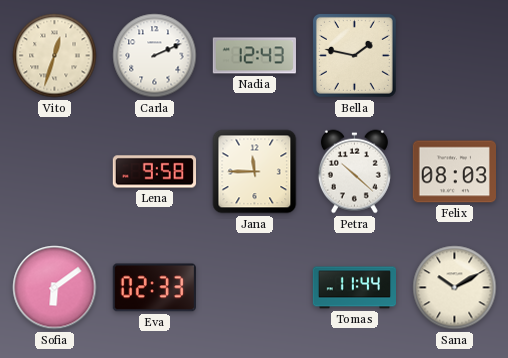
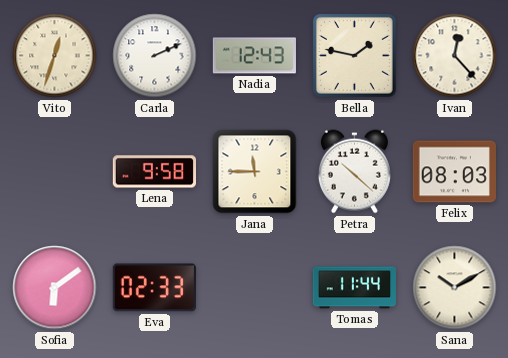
Ivan: none -> 12:23 (455, 56)
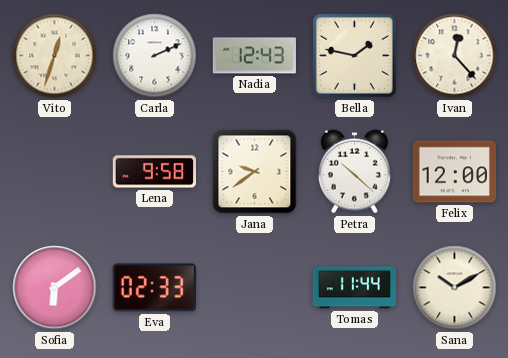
Jana: 11:45 -> 9:39 (255, 172)
Felix: 08:03 -> 12:00 (454, 172)
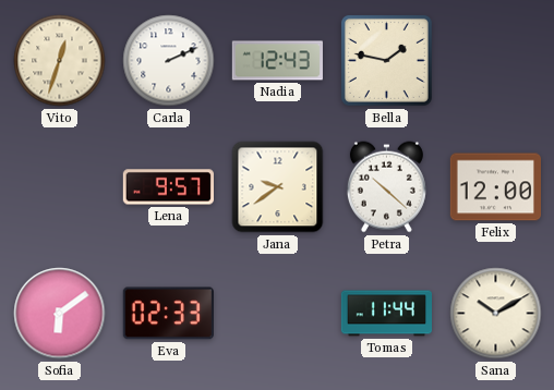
Ivan: 12:23 -> none (455, 56)
Lena: 9:58 -> 9:57 (168, 187)
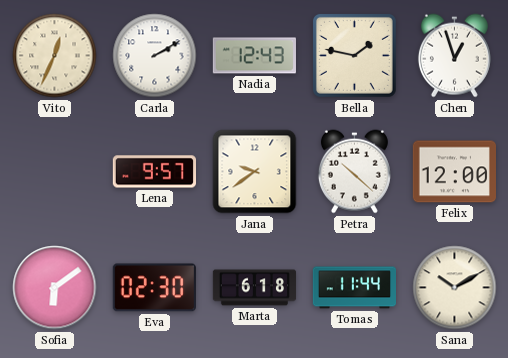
Vito: 12:33 -> 12:34 (55, 56)
Carla: 2:11 -> 2:10 (155, 56)
Chen: none -> 12:57 (454, 56)
Eva: 02:33 -> 02:30 (154, 288)
Marta: none -> 6:18 (255, 288)
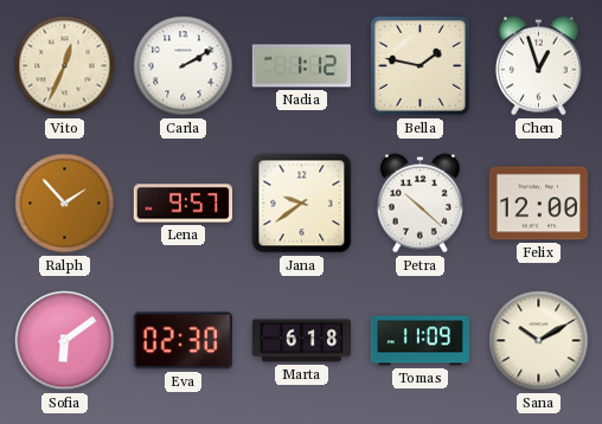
Nadia: 12:43 -> 1:12 (301, 66)
Ralph: none -> 1:53 (65, 204)
Tomas: 11:44 -> 11:09 (420, 341)
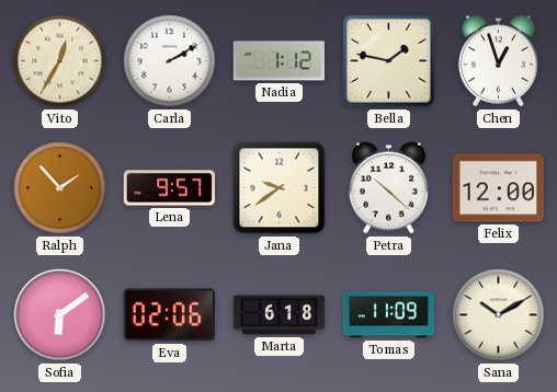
Vito: 12:34 -> 12:35 (60, 61)
Eva: 02:30 -> 02:06 (169, 315)
